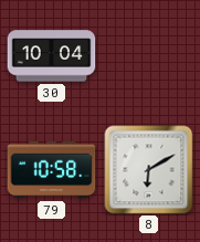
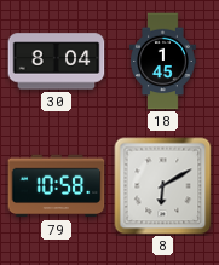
30: 10:04 -> 8:04 (57, 62)
18: none -> 1:45 (163, 62)
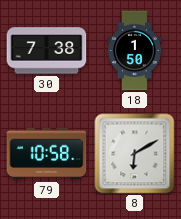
30: 8:04 -> 7:38 (47, 51)
18: 1:45 -> 1:50 (135, 51)
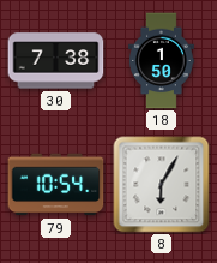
79: 10:58 -> 10:54 (56, 185)
8: 6:10 -> 6:05 (162, 185)
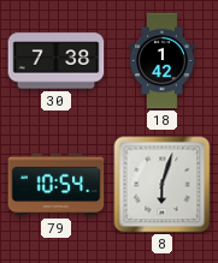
18: 1:50 -> 1:42 (163, 61)
8: 6:05 -> 6:03 (163, 185)
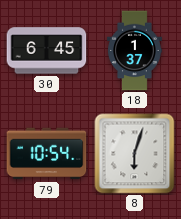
30: 7:38 -> 6:45 (47, 51)
18: 1:42 -> 1:37 (135, 51)
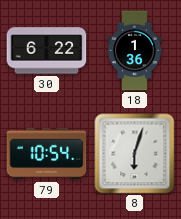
30: 6:45 -> 6:22 (47, 51)
18: 1:37 -> 1:36 (135, 51)
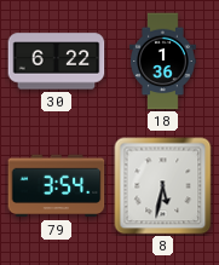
79: 10:54 -> 3:54 (57, 186)
8: 6:03 -> 5:32 (163, 186)
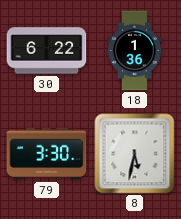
79: 3:54 -> 3:30 (47, 154)
